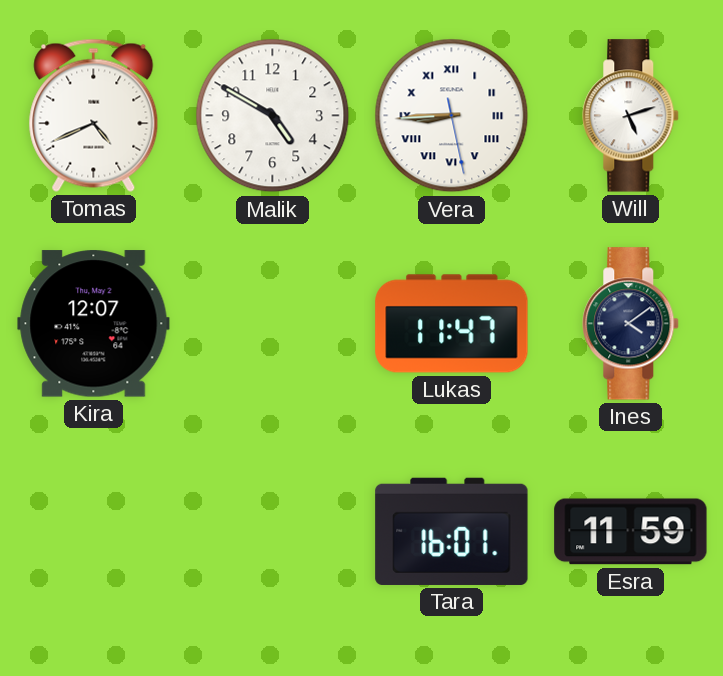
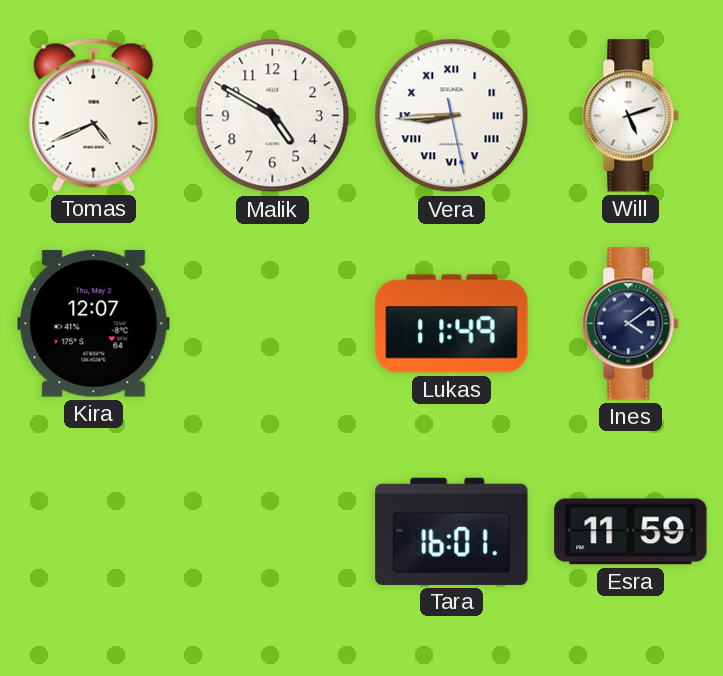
Lukas: 11:47 -> 11:49 (452, 324)
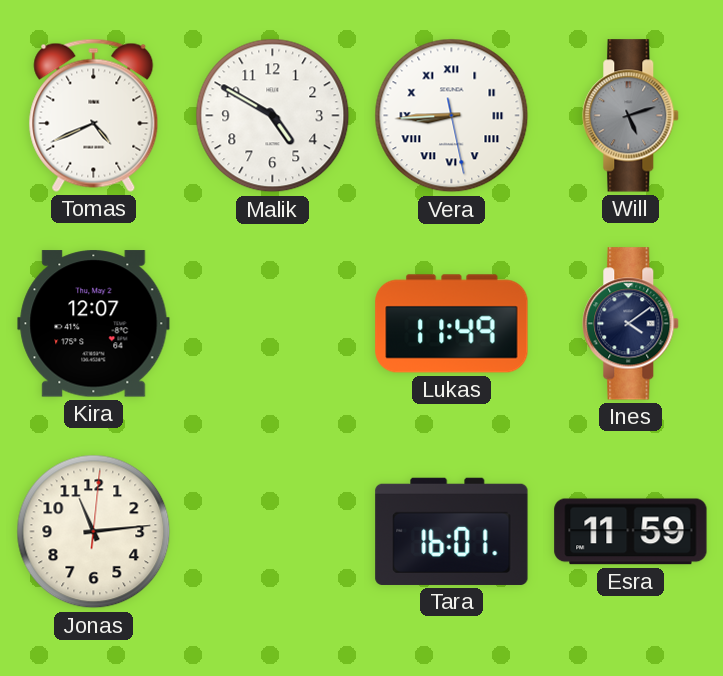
Will dial: white -> grey (631, 116)
Jonas: none -> 11:14 (94, 532)
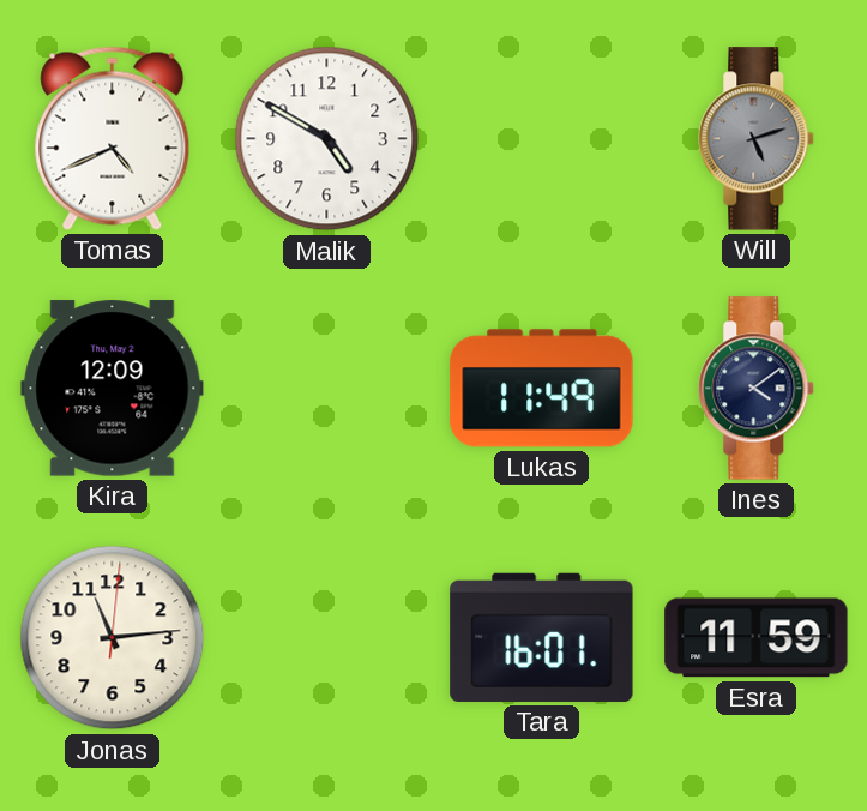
Vera: 8:44 -> none (452, 116)
Kira: 12:07 -> 12:09 (113, 389)
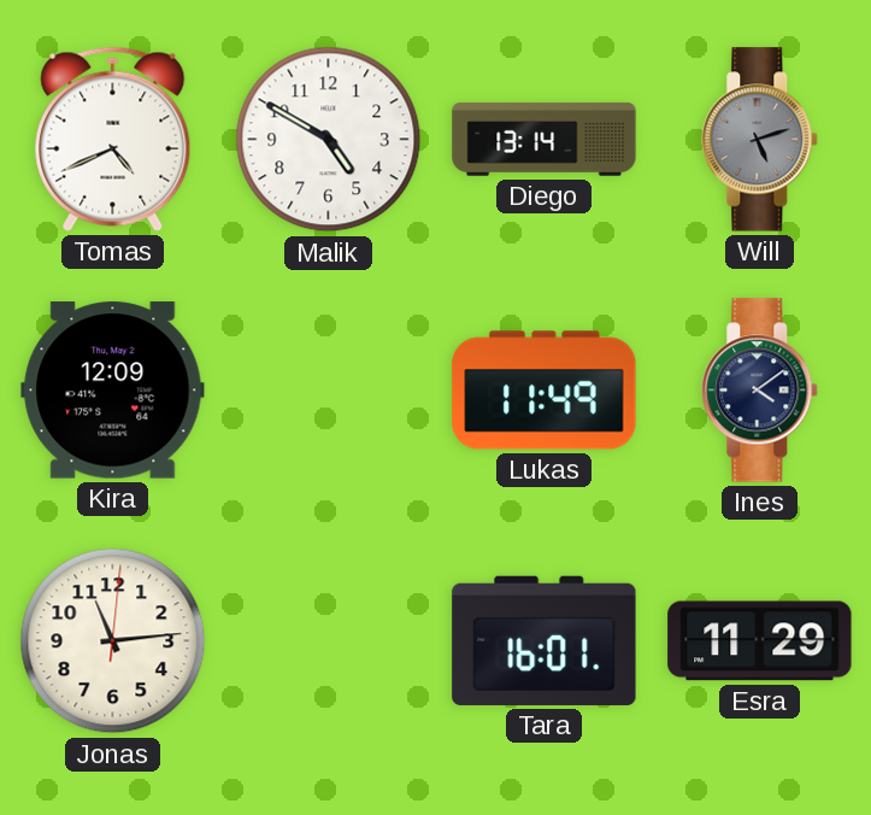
Diego: none -> 13:14 (545, 140)
Esra: 11:59 -> 11:29 (760, 641)
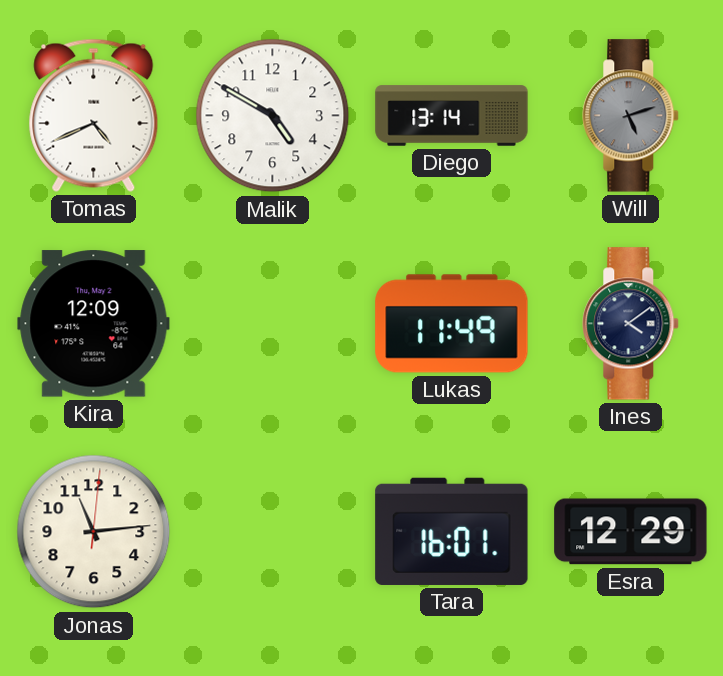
Esra: 11:29 -> 12:29 (631, 532)
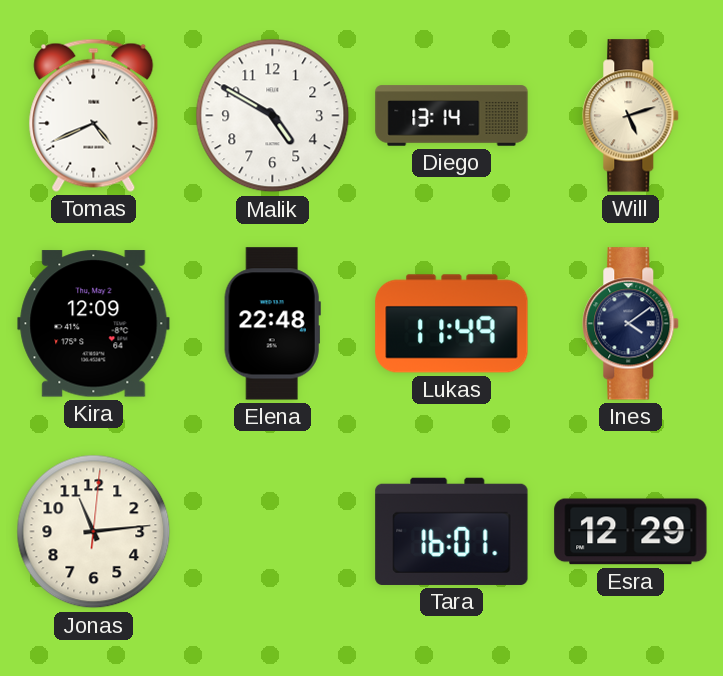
Will dial: grey -> cream (631, 116)
Elena: none -> 22:48 (272, 324)
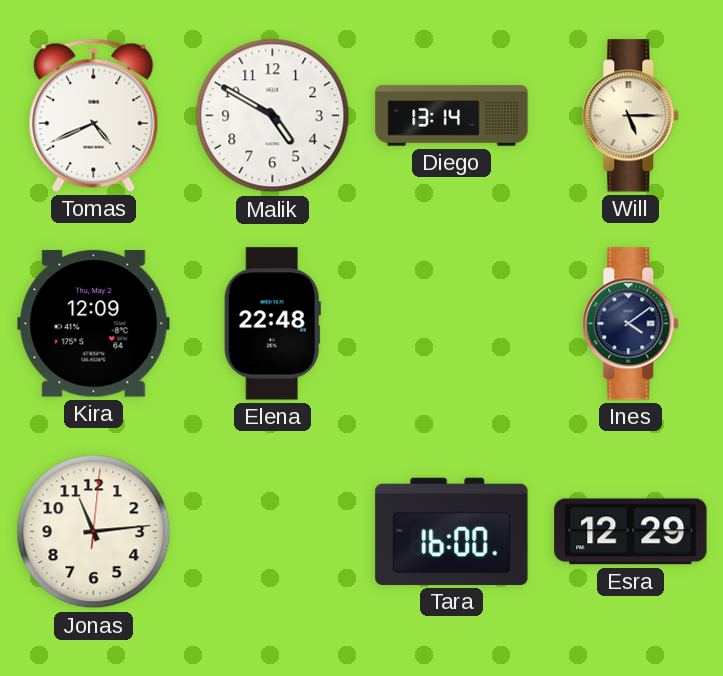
Will: 5:12 -> 5:15 (631, 116)
Lukas: 11:49 -> none (452, 324)
Tara: 16:01 -> 16:00 (452, 531)
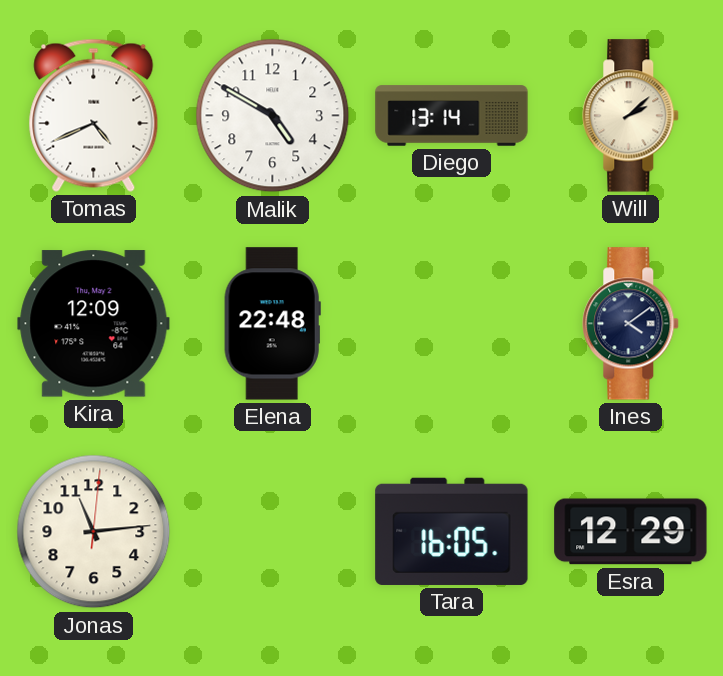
Will: 5:15 -> 2:08 (631, 116)
Tara: 16:00 -> 16:05 (452, 531)
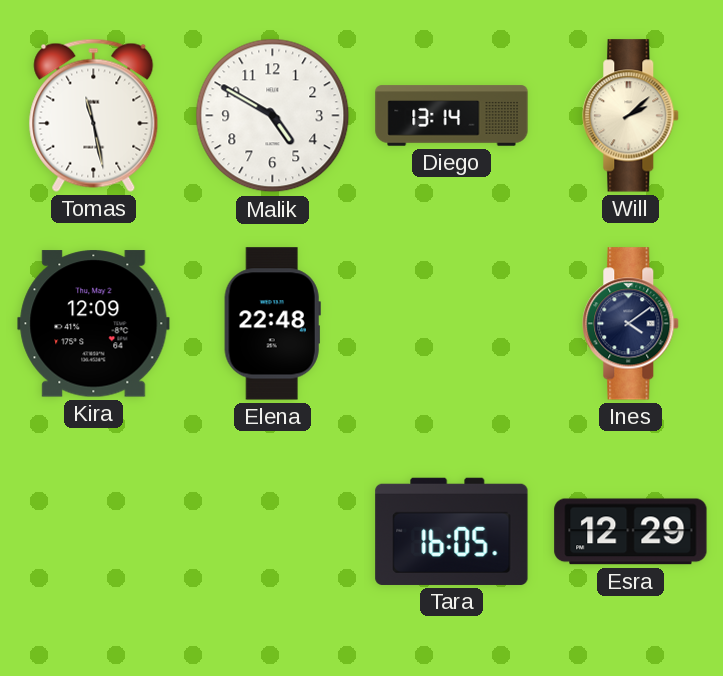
Tomas: 4:41 -> 11:28 (94, 115)
Jonas: 11:14 -> none (94, 532)
